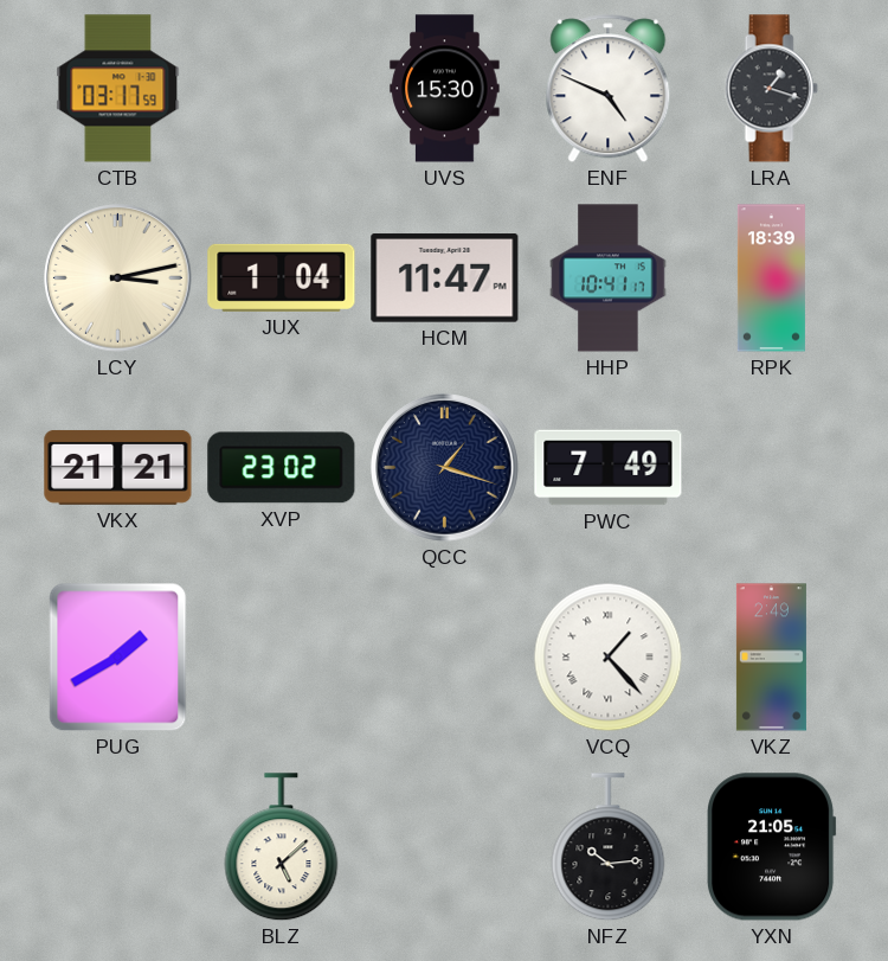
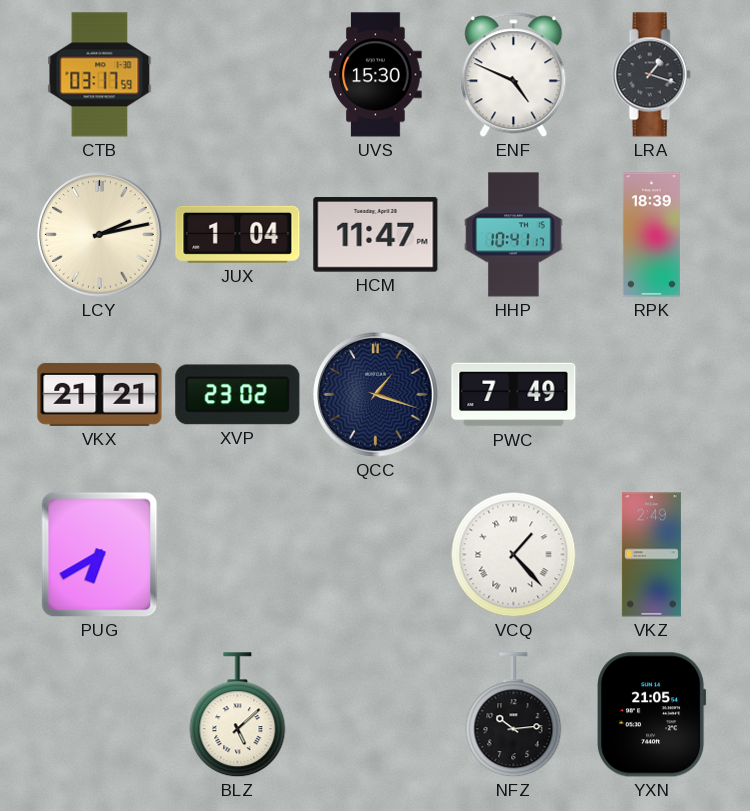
LCY: 3:13 -> 2:13 (100, 235)
PUG: 1:40 -> 6:40 (100, 555)
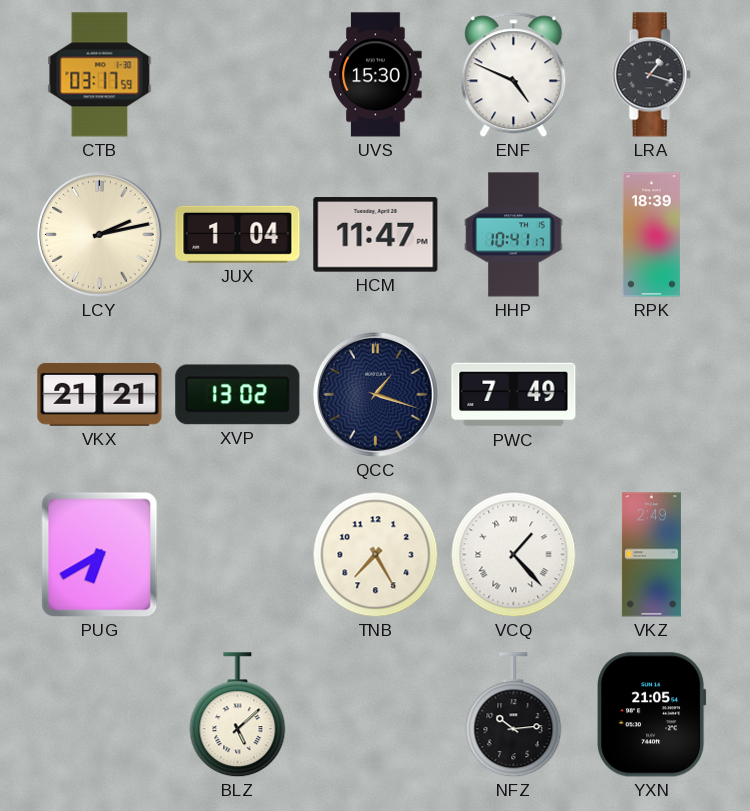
XVP: 23:02 -> 13:02 (238, 395)
TNB: none -> 7:25 (376, 555)
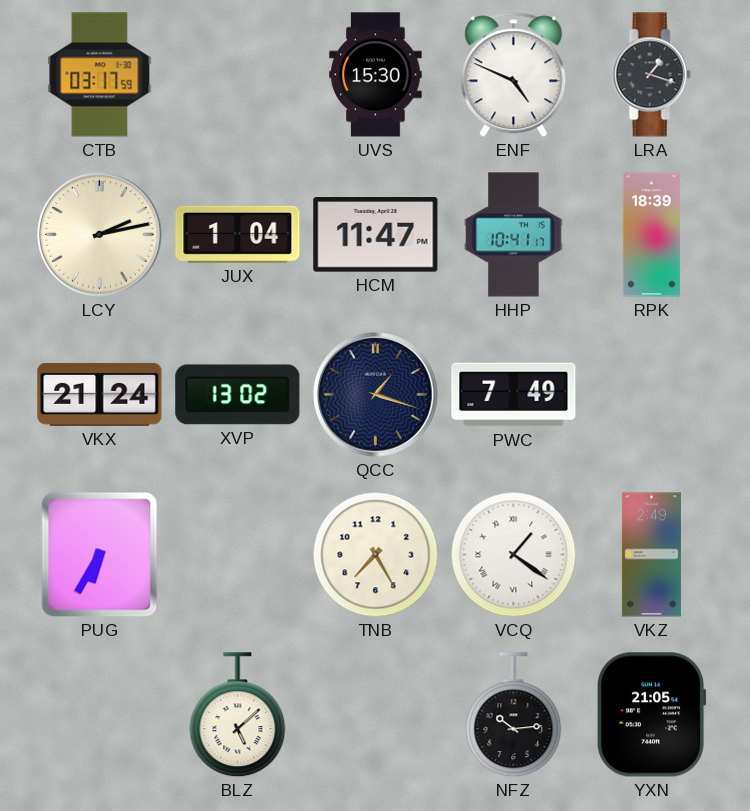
VKX: 21:21 -> 21:24 (100, 394)
PUG: 6:40 -> 6:35 (100, 555)
VCQ: 1:23 -> 1:21 (514, 555)
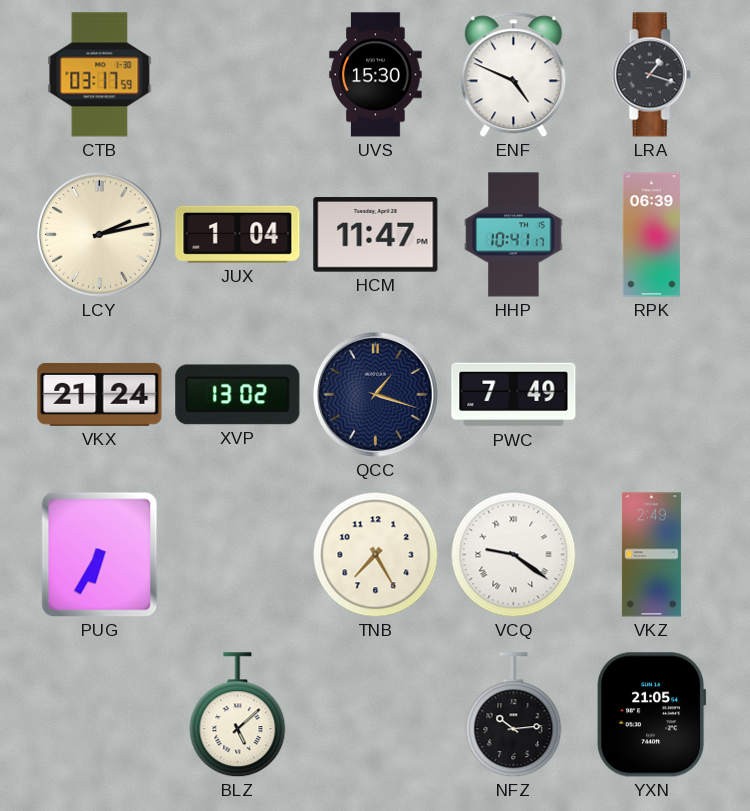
RPK: 18:39 -> 06:39 (651, 235)
VCQ: 1:21 -> 9:21 (514, 555)
